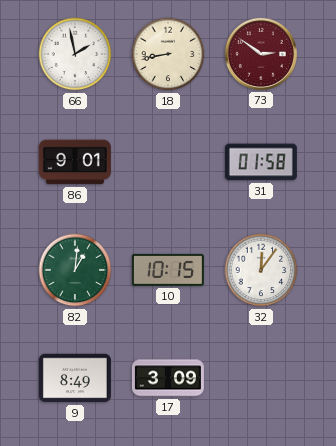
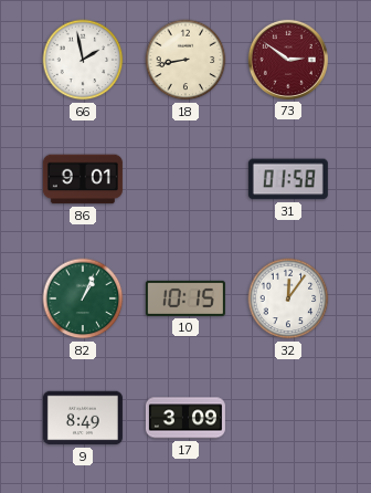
82: 1:01 -> 1:04 (83, 298)
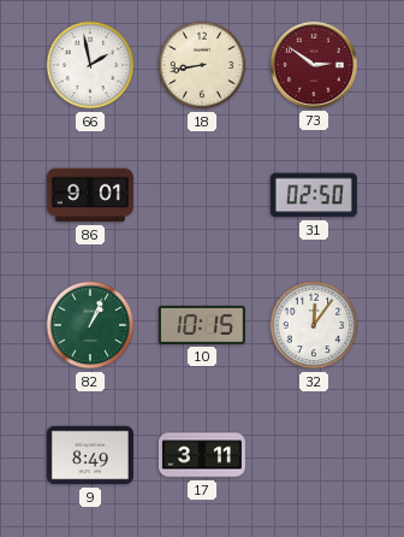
31: 01:58 -> 02:50 (314, 195)
17: 3:09 -> 3:11 (202, 455)
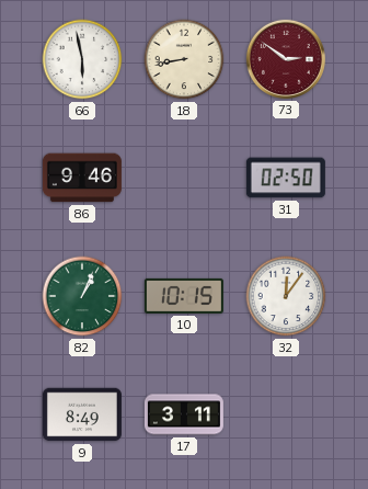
66: 1:58 -> 5:58 (82, 59)
86: 9:01 -> 9:46 (82, 178)
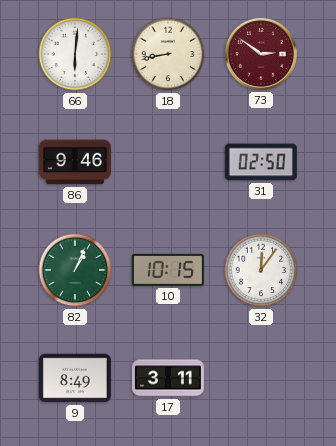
66: 5:58 -> 6:01 (75, 54)
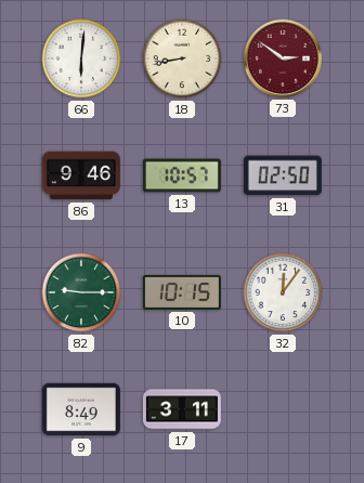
13: none -> 10:57 (182, 175)
82: 1:04 -> 9:15 (81, 292)
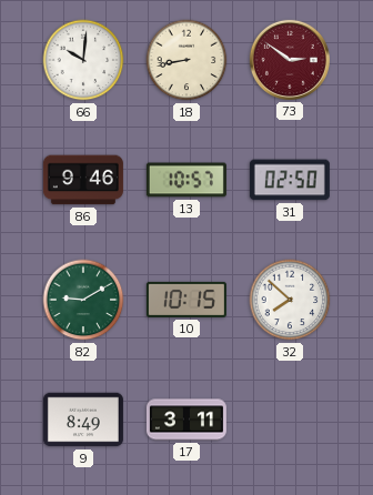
66: 6:01 -> 10:01 (83, 60)
82: 9:15 -> 9:10 (83, 300)
32: 12:06 -> 7:52 (290, 300)
